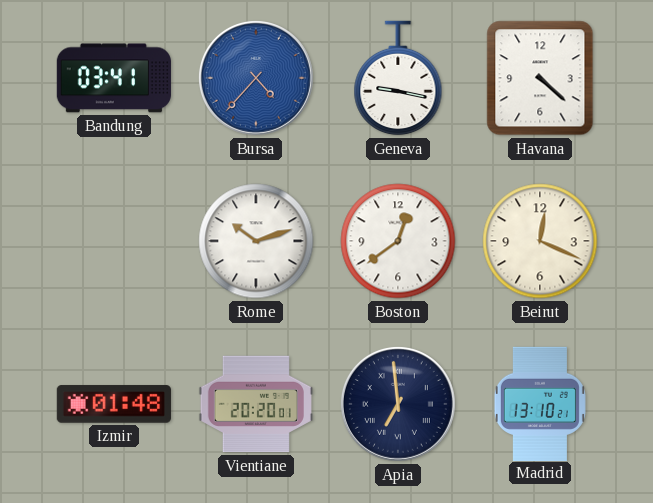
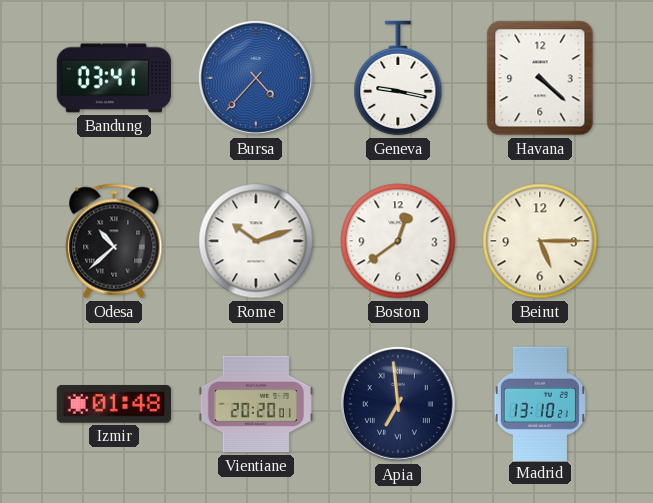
Odesa: none -> 10:38 (114, 241)
Beirut: 12:19 -> 5:15 (540, 241)
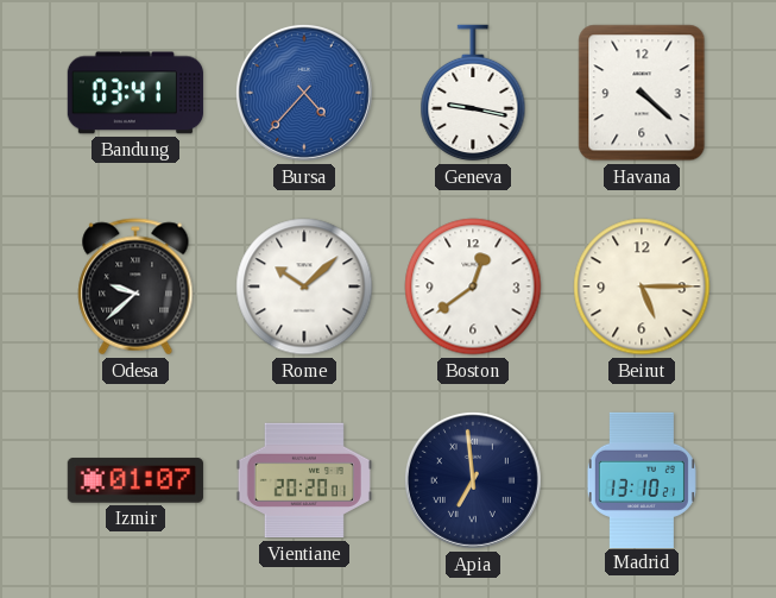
Odesa: 10:38 -> 9:38 (135, 287)
Rome: 10:12 -> 10:08 (304, 287)
Izmir: 01:48 -> 01:07 (135, 480)
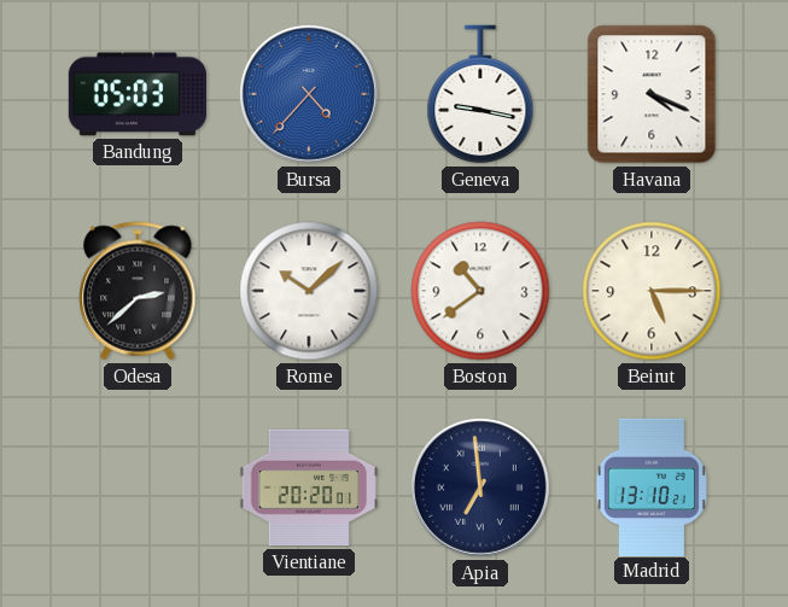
Bandung: 03:41 -> 05:03 (138, 94)
Havana: 4:22 -> 4:19 (652, 94)
Odesa: 9:38 -> 2:38 (138, 291)
Boston: 12:39 -> 10:39 (480, 291)
Izmir: 01:07 -> none (135, 480)
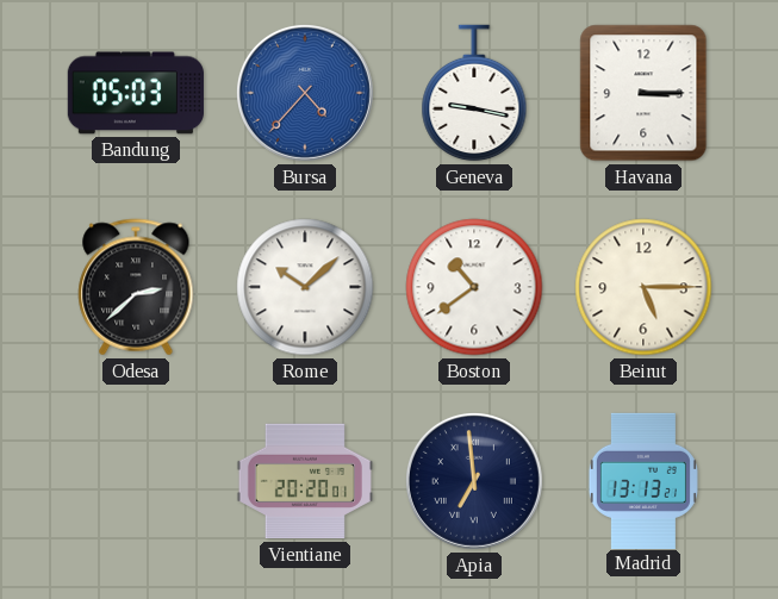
Havana: 4:19 -> 3:15 (643, 93)
Madrid: 13:10 -> 13:13 (643, 480)
